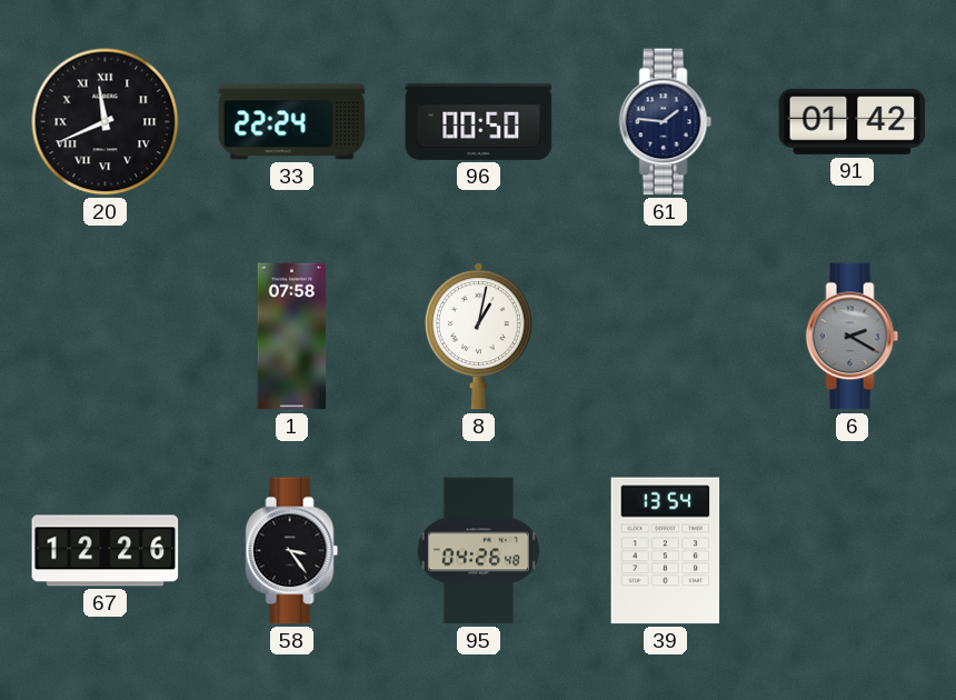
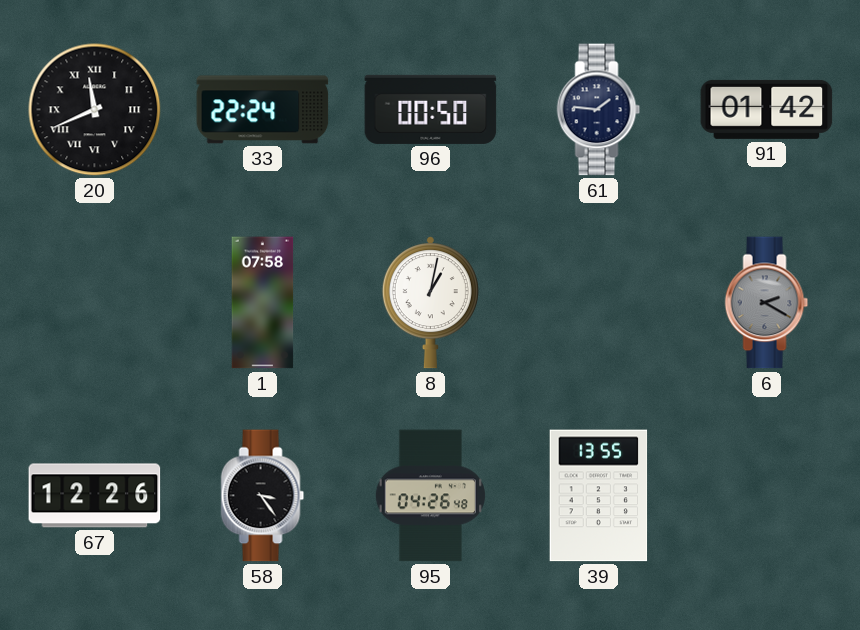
39: 13:54 -> 13:55 (599, 496)
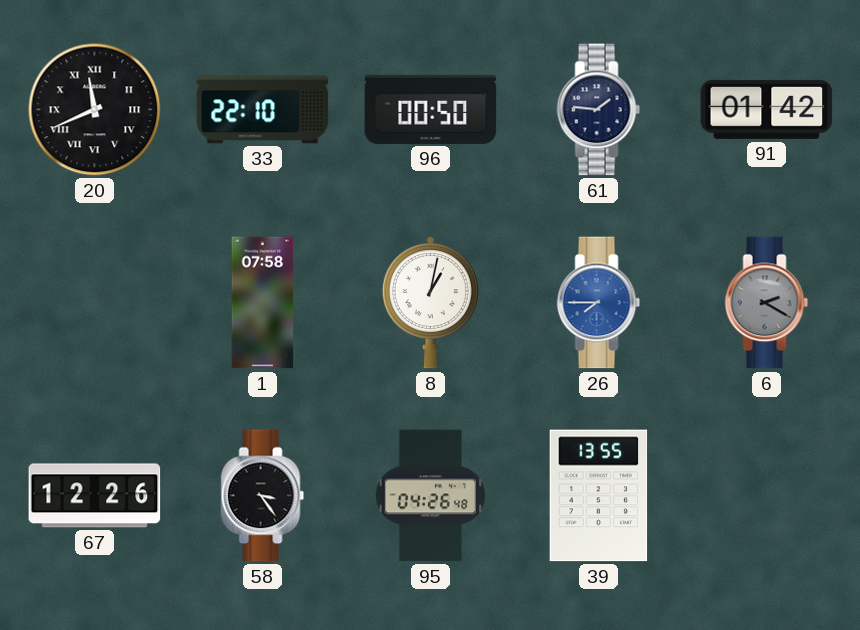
33: 22:24 -> 22:10 (263, 110)
26: none -> 7:45 (599, 303)
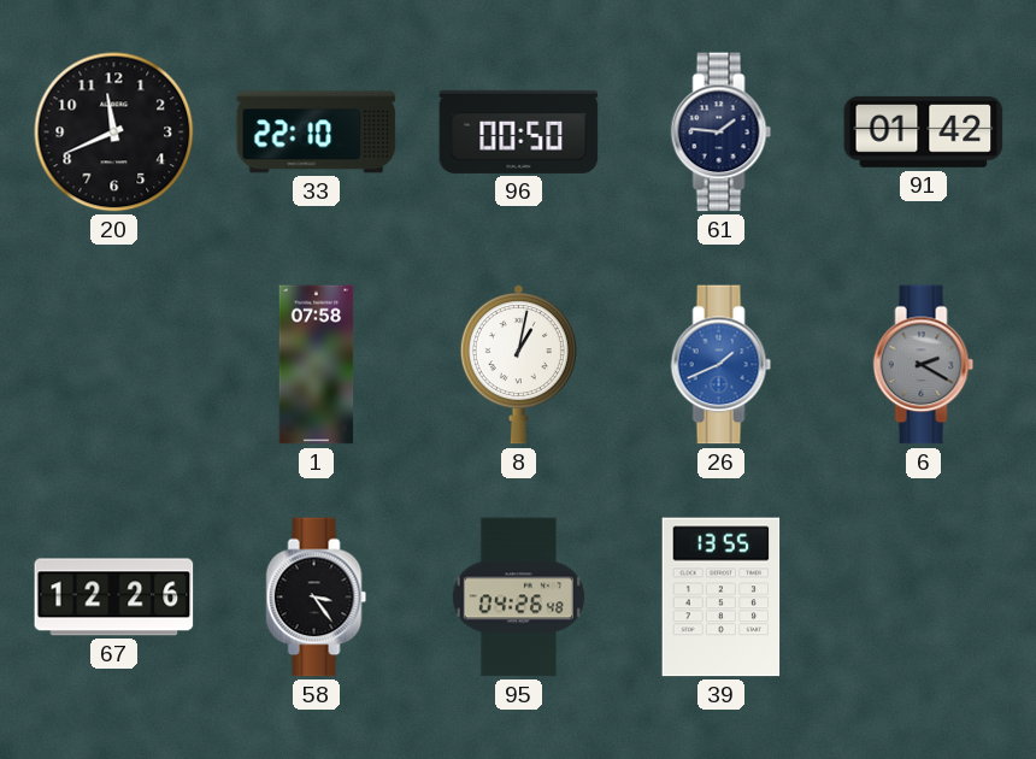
20 numerals: Roman -> Arabic (114, 133)
26: 7:45 -> 1:41 (722, 365)
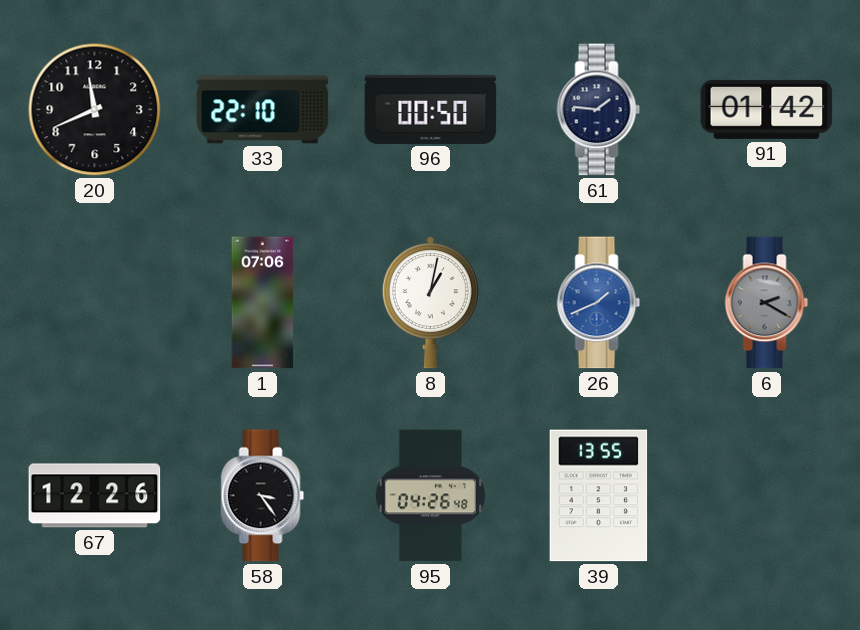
1: 07:58 -> 07:06 (263, 303)
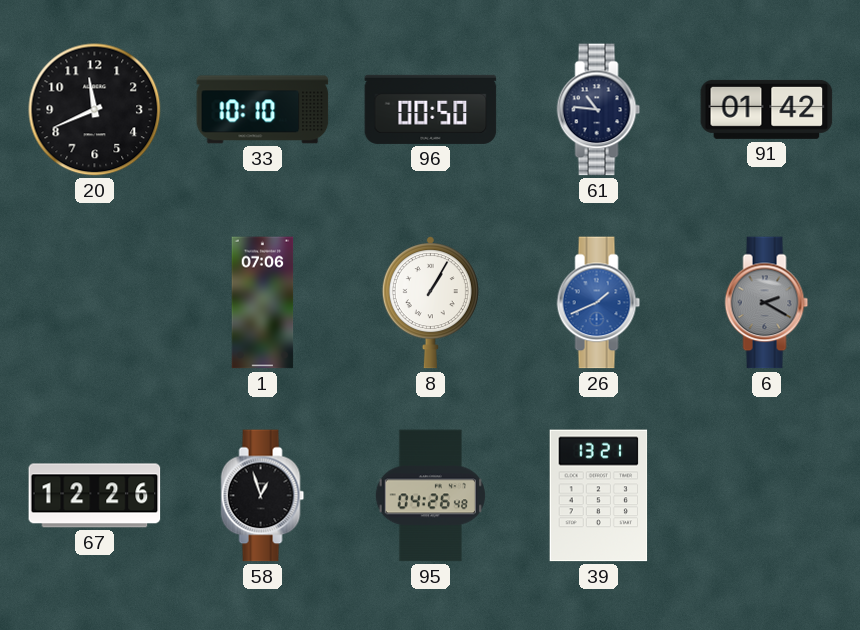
33: 22:10 -> 10:10 (263, 110)
61: 1:46 -> 10:46 (599, 110)
8: 1:02 -> 1:05 (430, 303)
58: 3:24 -> 12:57 (263, 496)
39: 13:55 -> 13:21 (599, 496)
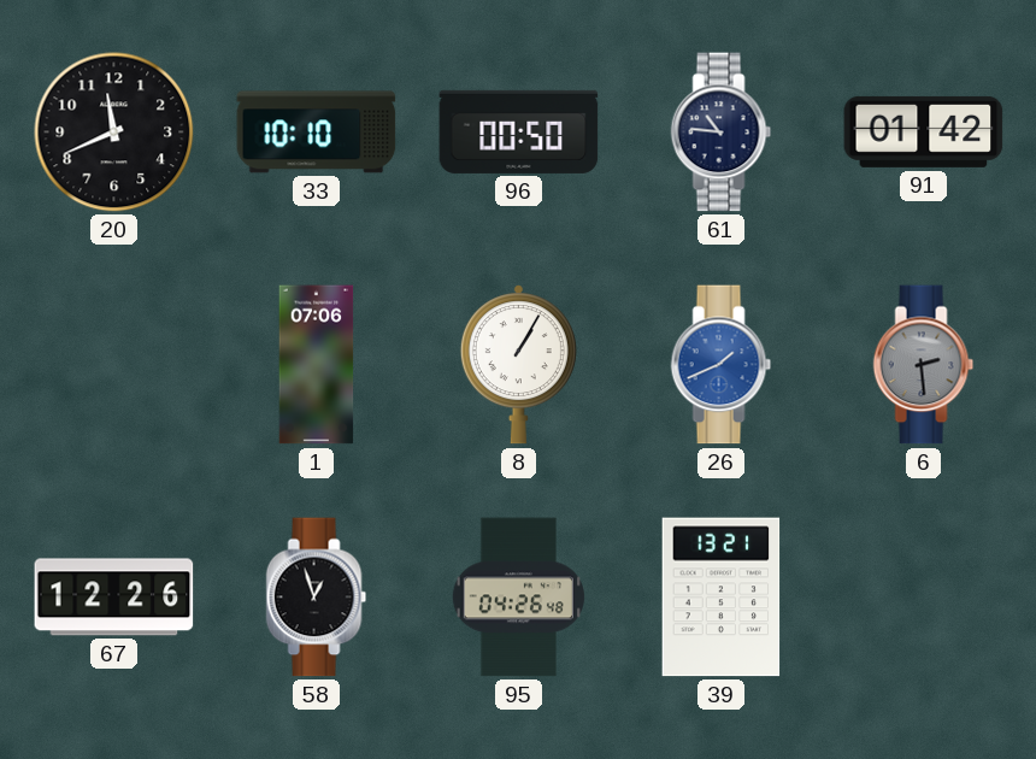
6: 2:20 -> 2:29 (924, 365)
